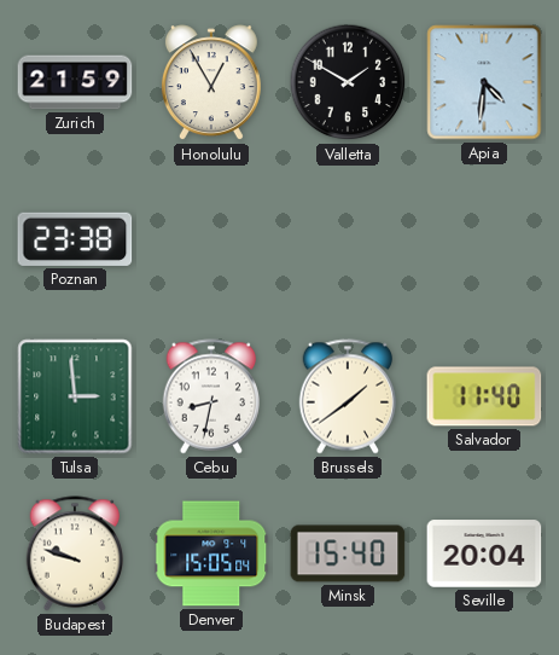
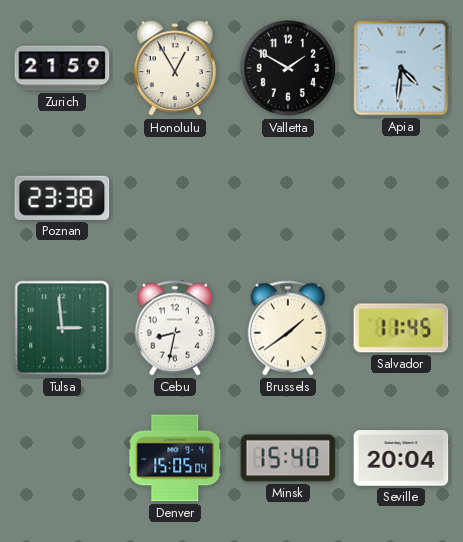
Salvador: 11:40 -> 11:45 (401, 328)
Budapest: 9:48 -> none (75, 553)
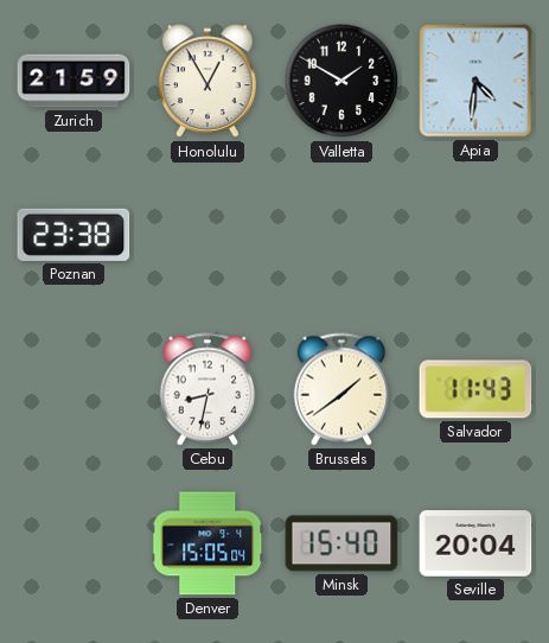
Tulsa: 2:59 -> none (62, 328)
Salvador: 11:45 -> 11:43 (475, 389)
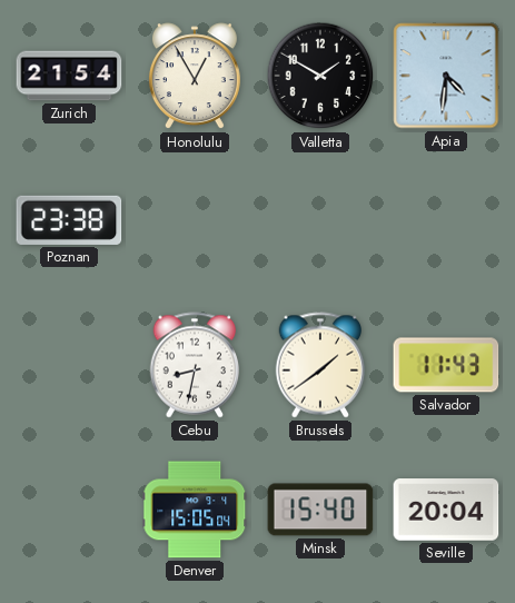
Zurich: 21:59 -> 21:54 (69, 76)
